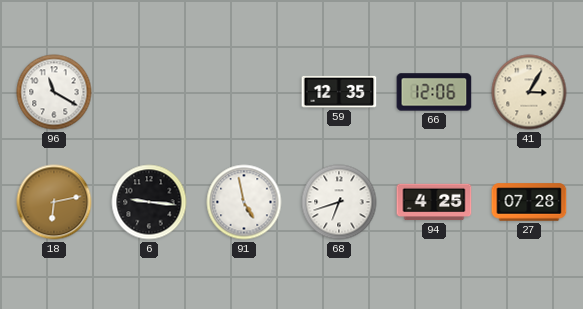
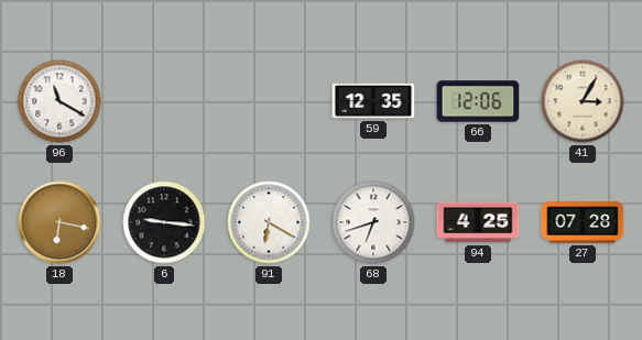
18: 6:13 -> 6:17 (59, 222)
91: 4:58 -> 6:20 (269, 222)
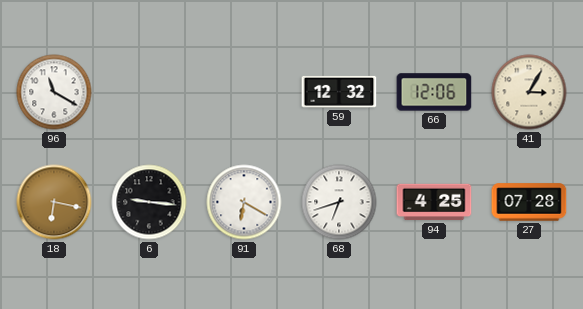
59: 12:35 -> 12:32 (339, 92)
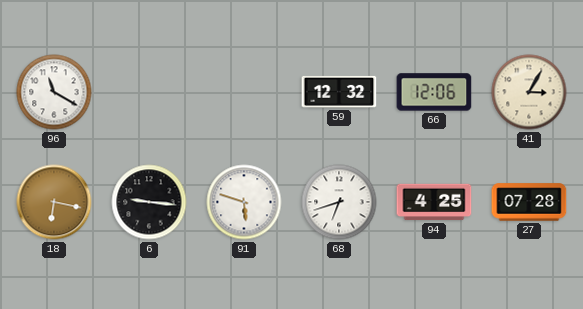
91: 6:20 -> 5:48 (244, 202)
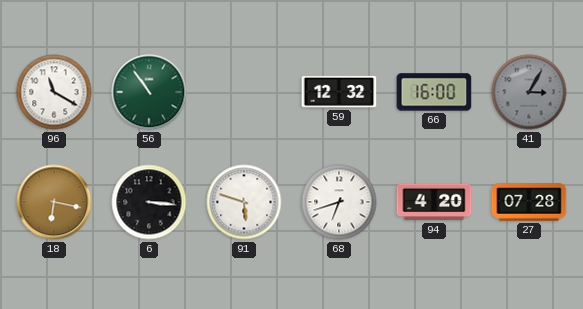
56: none -> 10:54 (149, 92)
66: 12:06 -> 16:00 (434, 92)
41 dial: cream -> grey (529, 92)
6: 9:16 -> 3:16 (149, 202)
94: 4:25 -> 4:20 (434, 202)
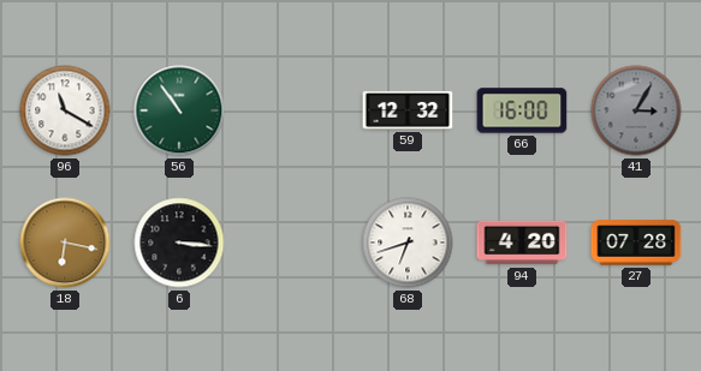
91: 5:48 -> none (244, 202)
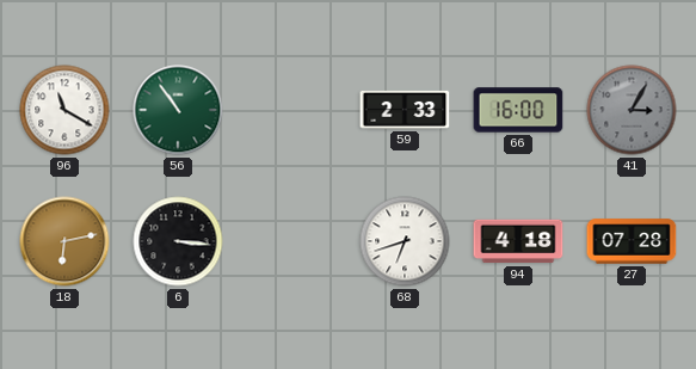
59: 12:32 -> 2:33 (405, 110)
18: 6:17 -> 6:13 (64, 241)
94: 4:20 -> 4:18 (518, 241)
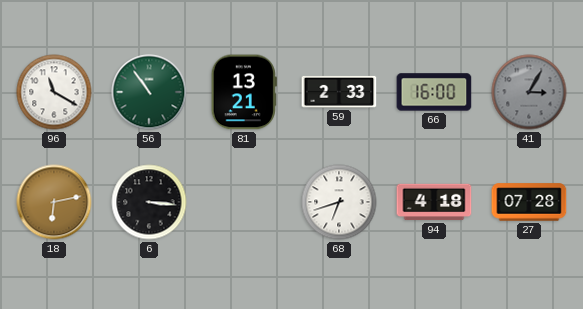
81: none -> 13:21 (244, 92)
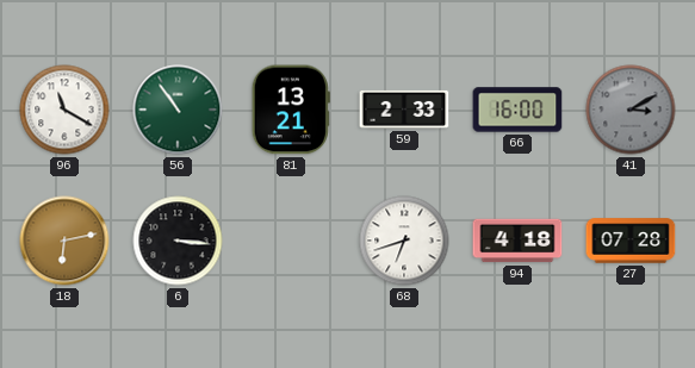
41: 3:05 -> 3:10 (631, 110)
